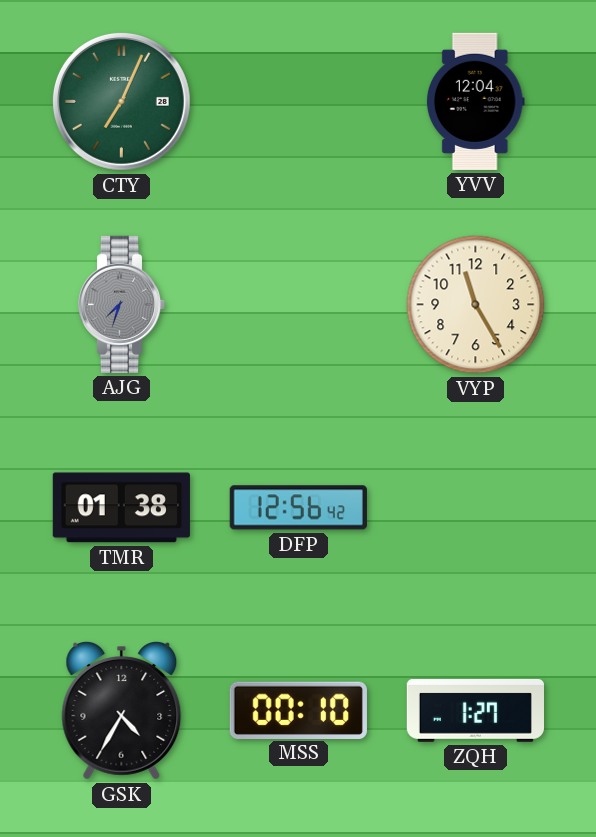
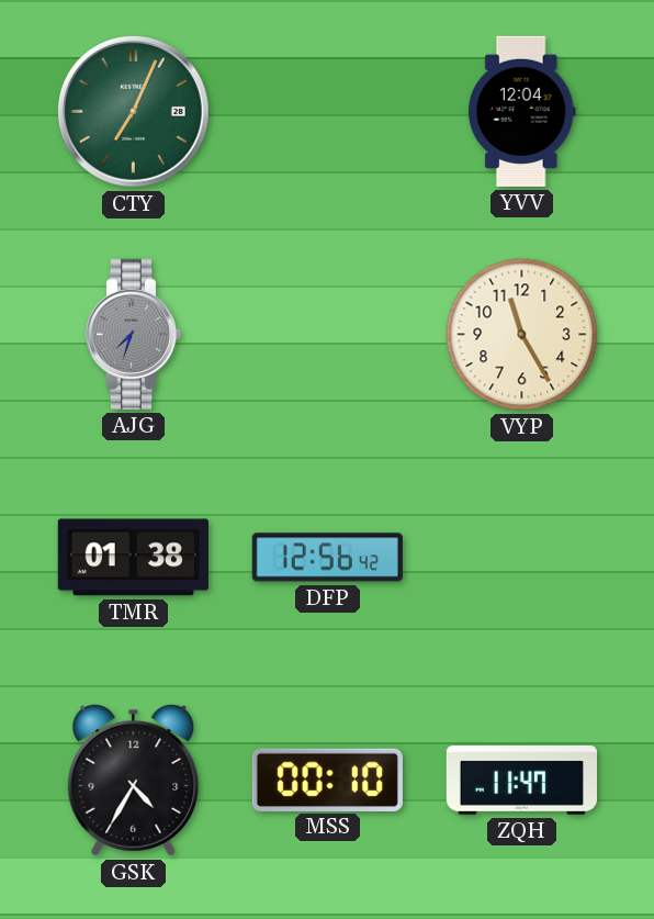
ZQH: 1:27 -> 11:47 (521, 780)
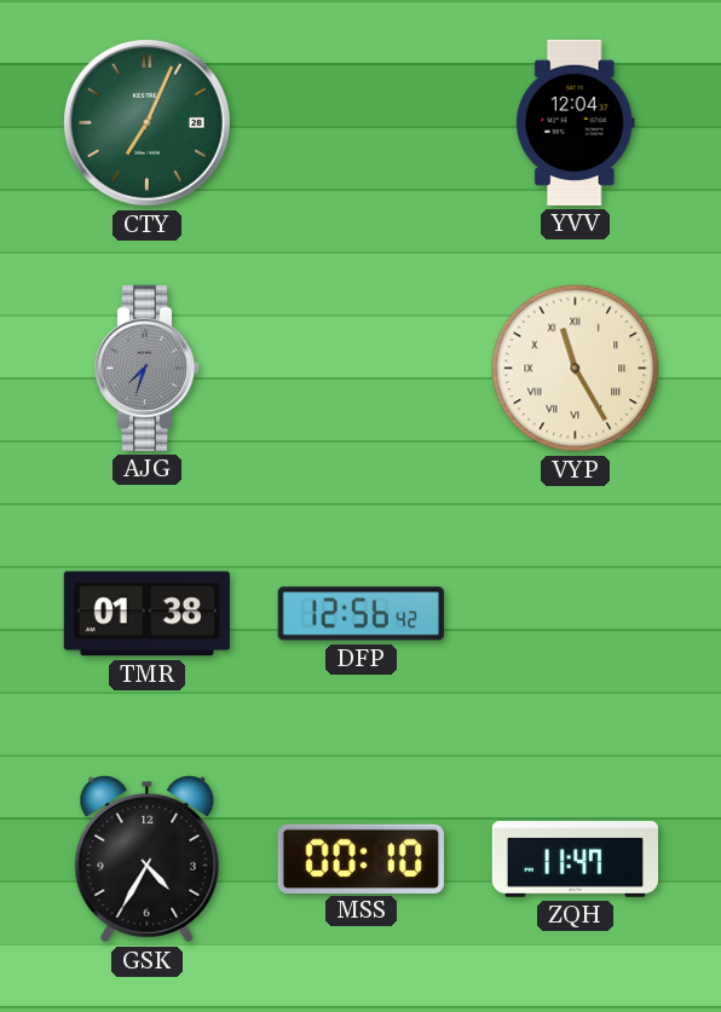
VYP numerals: Arabic -> Roman (576, 369)
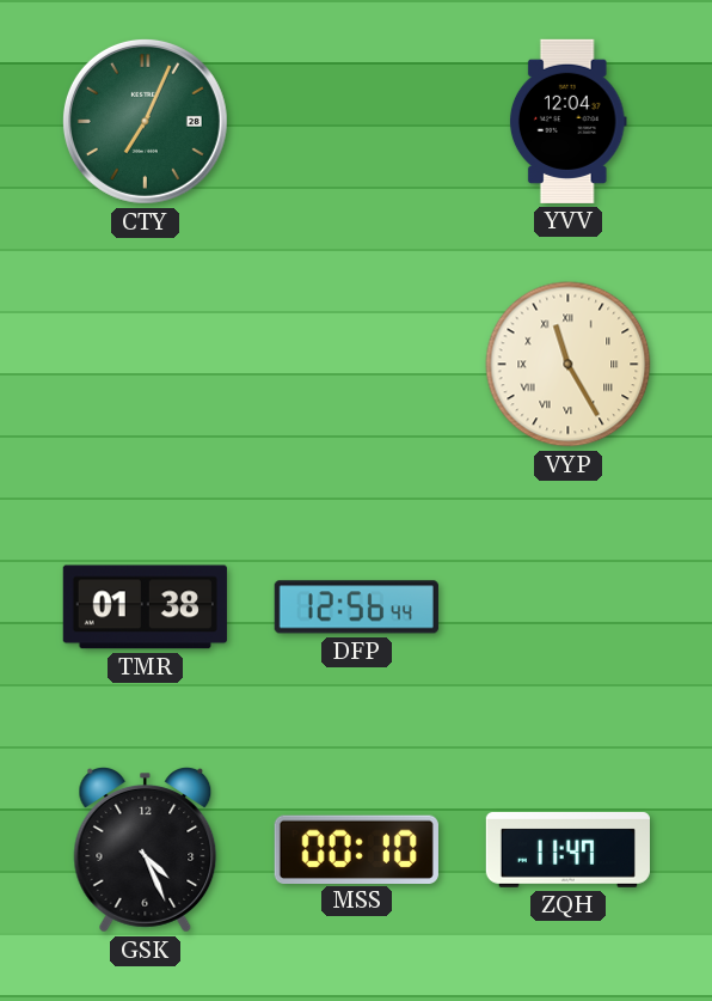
AJG: 7:33 -> none (148, 368)
DFP: 12:56:42 -> 12:56:44 (356, 608)
GSK: 4:35 -> 4:26 (146, 850)
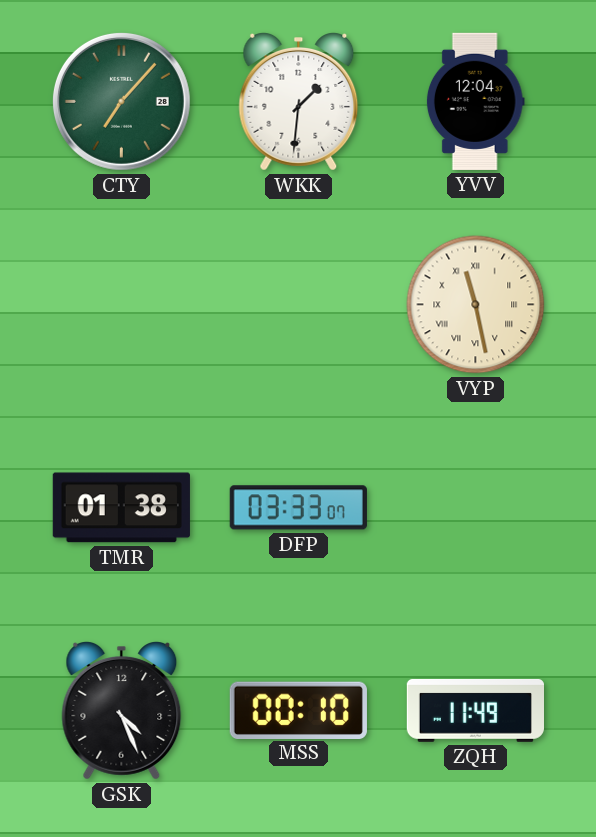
CTY: 7:04 -> 7:07 (121, 101)
WKK: none -> 1:31 (299, 102)
VYP: 11:25 -> 11:28 (476, 305)
DFP: 12:56 -> 03:33 (298, 508)
ZQH: 11:47 -> 11:49 (475, 710)
